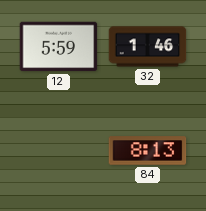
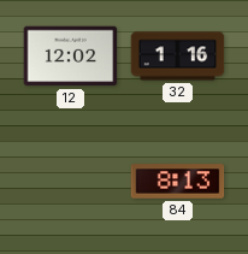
12: 5:59 -> 12:02 (71, 57)
32: 1:46 -> 1:16 (178, 57)
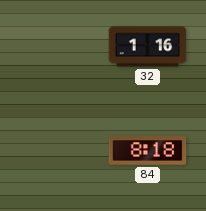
12: 12:02 -> none (71, 57)
84: 8:13 -> 8:18 (148, 151)
